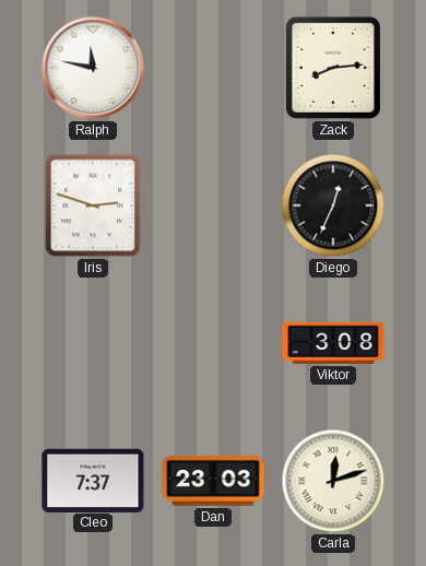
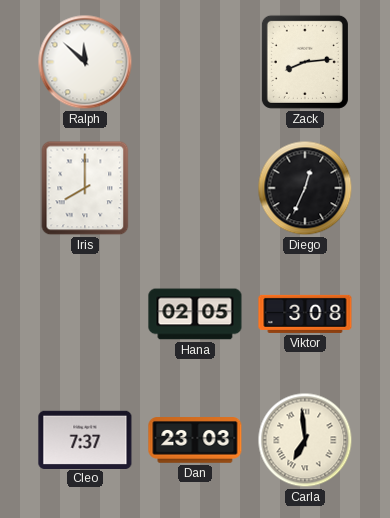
Ralph: 11:47 -> 11:52 (85, 62)
Iris: 2:48 -> 8:00 (85, 188)
Hana: none -> 02:05 (195, 314)
Carla: 12:12 -> 6:59 (305, 440)
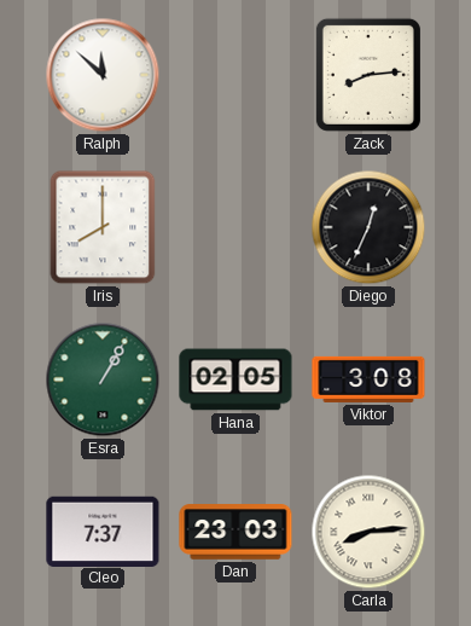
Esra: none -> 1:05 (103, 379)
Carla: 6:59 -> 8:14 (368, 532)
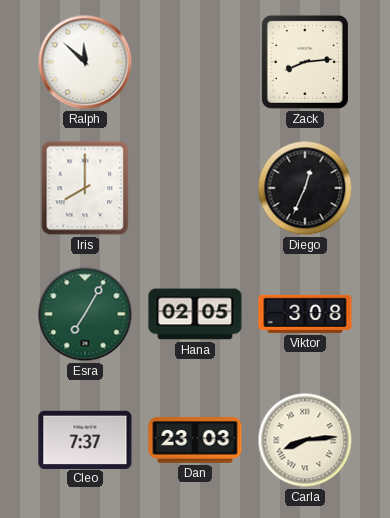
Esra: 1:05 -> 7:05 (85, 314)
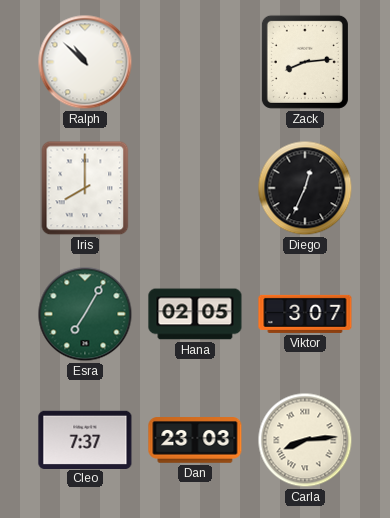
Ralph: 11:52 -> 10:52 (85, 62)
Viktor: 3:08 -> 3:07 (305, 314)
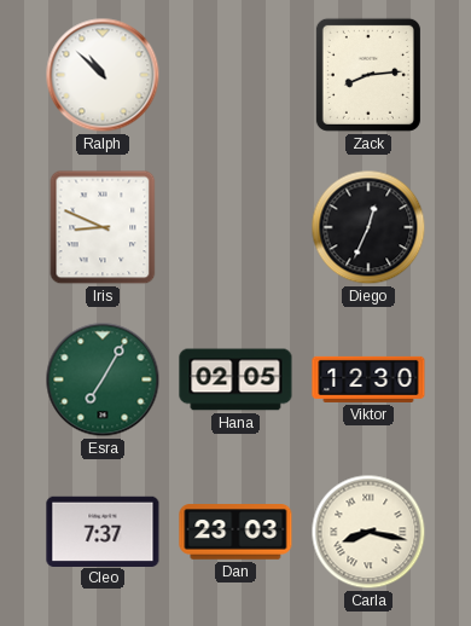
Iris: 8:00 -> 8:49 (103, 227)
Viktor: 3:07 -> 12:30 (368, 379)
Carla: 8:14 -> 8:17 (368, 532)
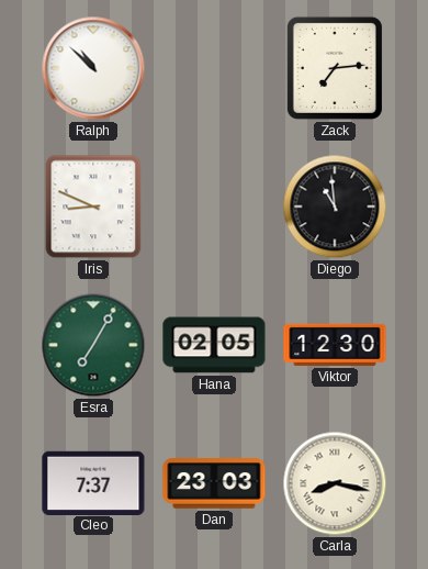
Zack: 8:14 -> 7:14 (335, 68)
Diego: 12:34 -> 10:59 (335, 207)
